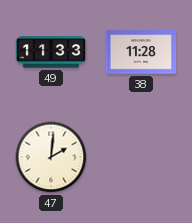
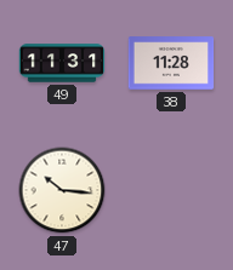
49: 11:33 -> 11:31 (62, 63)
47: 2:01 -> 10:16 (62, 190)
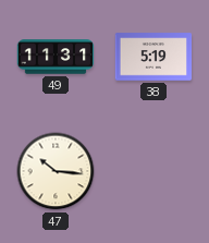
38: 11:28 -> 5:19 (153, 57)
